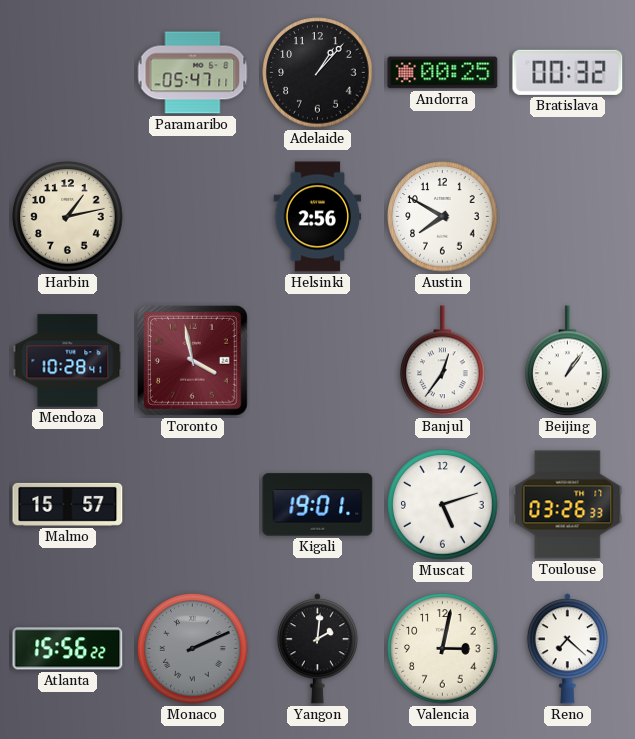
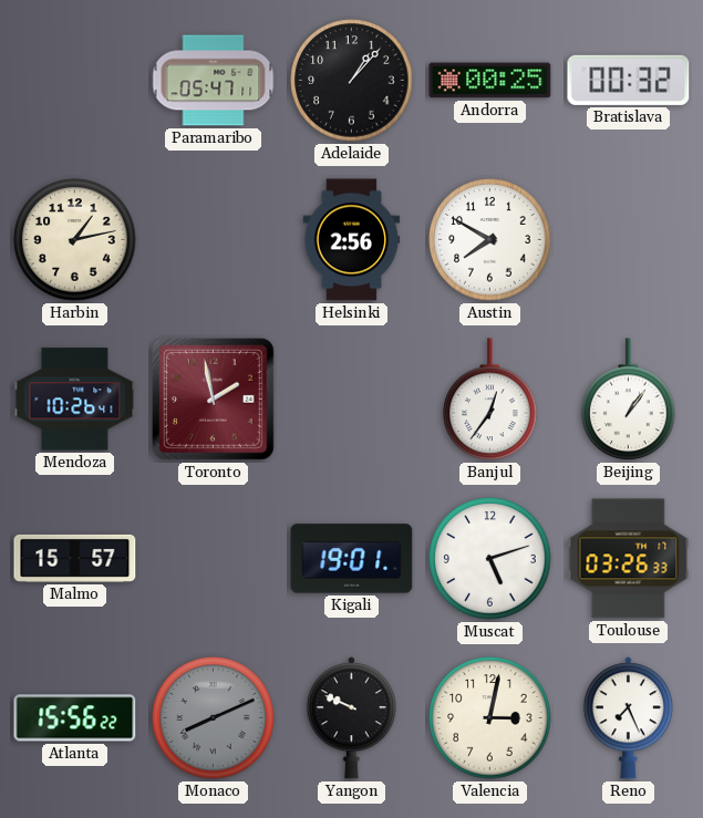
Mendoza: 10:28 -> 10:26 (75, 400)
Toronto: 3:58 -> 1:58 (213, 398)
Monaco: 2:11 -> 8:11 (214, 718)
Yangon: 2:01 -> 9:49 (351, 718)
Reno: 7:22 -> 7:26 (628, 718)
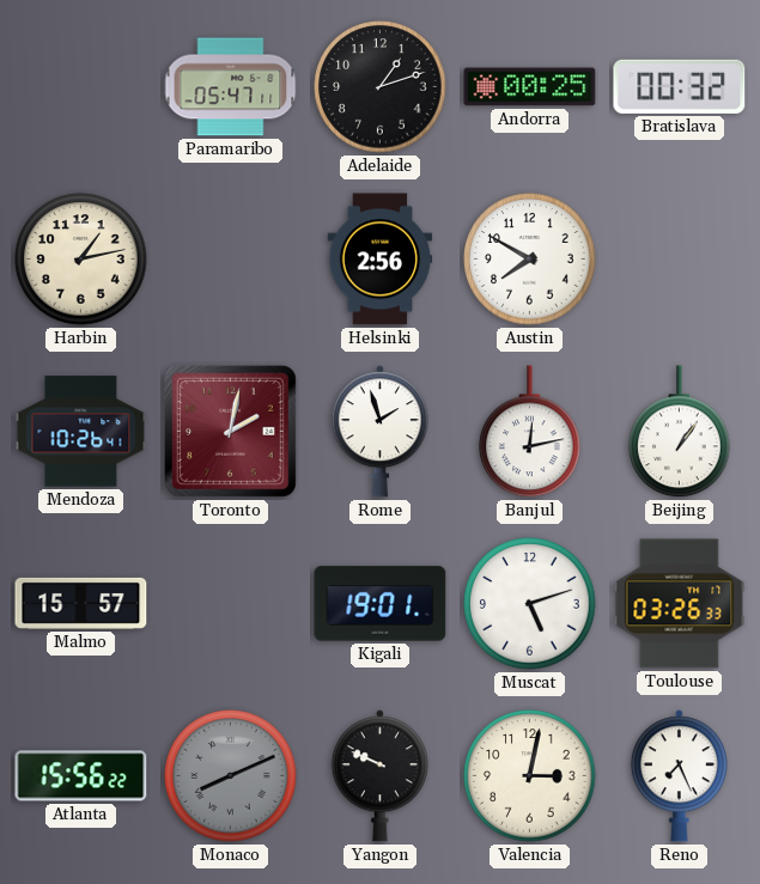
Adelaide: 1:07 -> 1:12 (381, 87)
Toronto: 1:58 -> 2:02 (230, 431)
Rome: none -> 1:57 (379, 432)
Banjul: 12:36 -> 12:13 (530, 432)
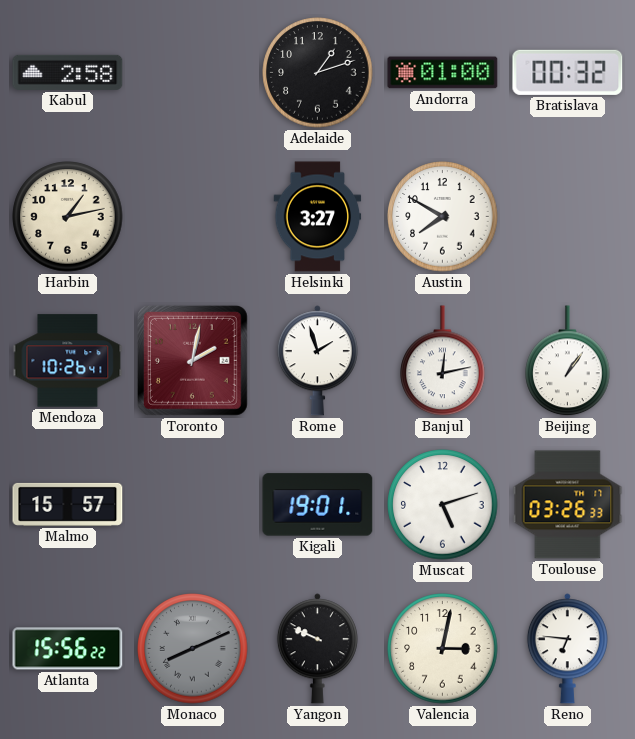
Kabul: none -> 2:58 (68, 72)
Paramaribo: 05:47 -> none (231, 87)
Andorra: 00:25 -> 01:00 (443, 73)
Helsinki: 2:56 -> 3:27 (318, 217)
Reno: 7:26 -> 6:46 (567, 649)
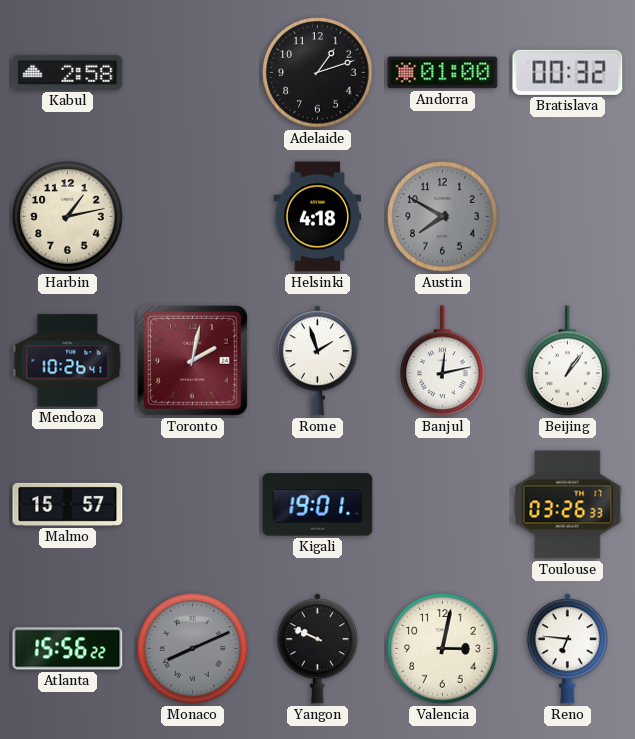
Helsinki: 3:27 -> 4:18 (318, 217)
Austin dial: white -> grey (443, 217)
Muscat: 5:12 -> none (443, 505)
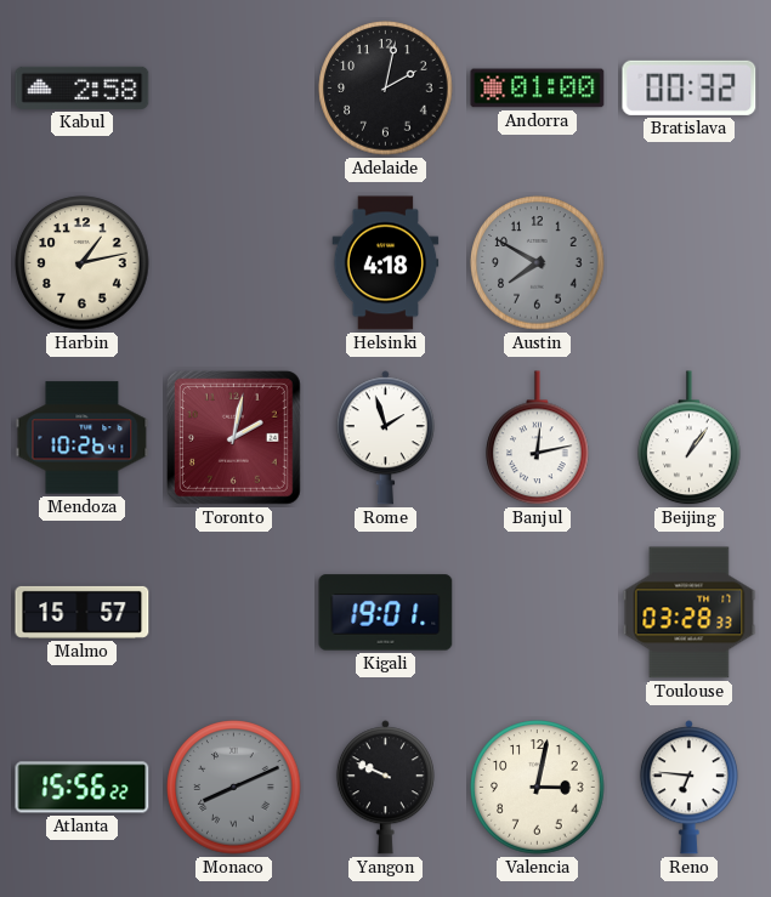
Adelaide: 1:12 -> 2:02 (386, 89)
Toulouse: 03:26 -> 03:28 (690, 613)
